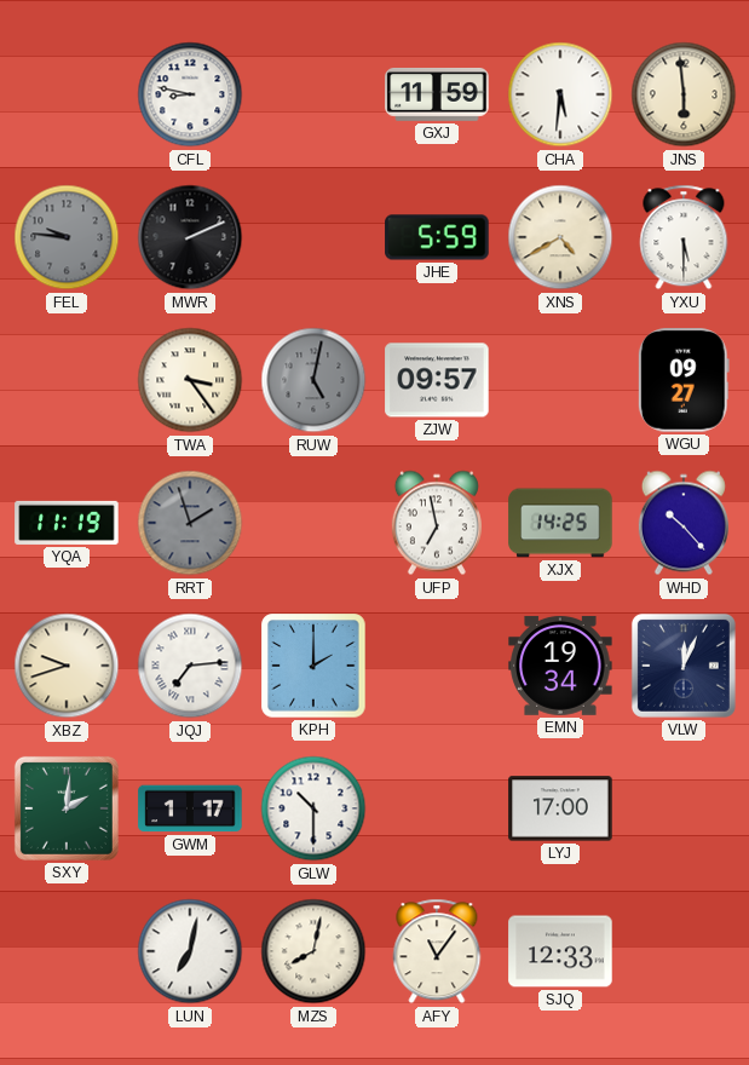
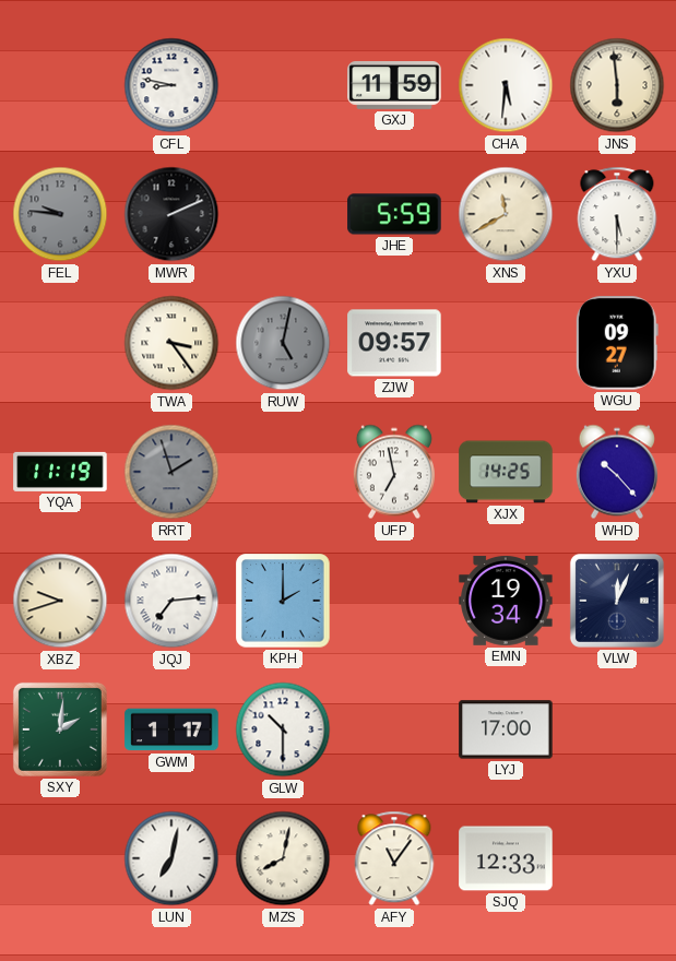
XNS: 4:40 -> 11:40 (506, 214)
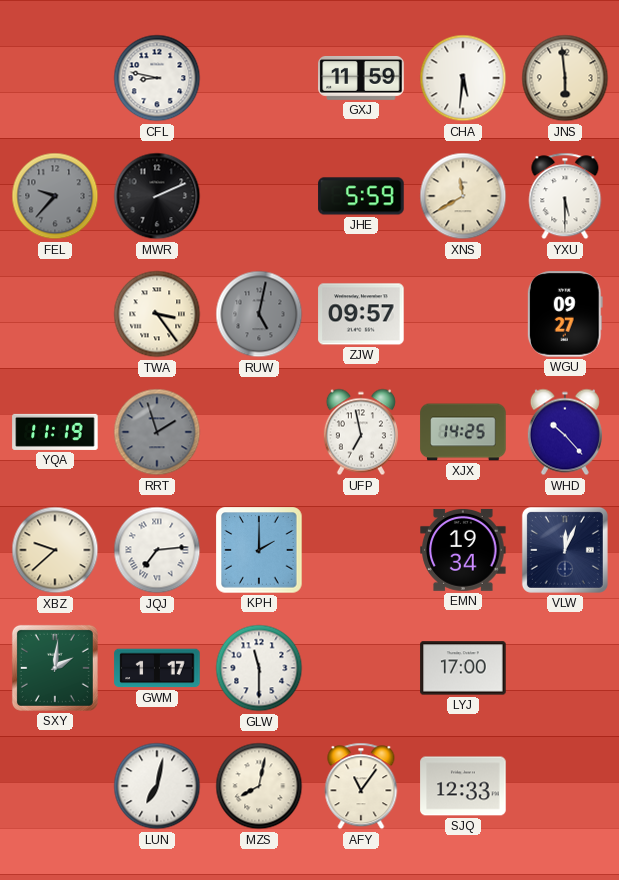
FEL: 9:46 -> 9:37 (55, 196)
XBZ: 9:42 -> 9:38 (55, 550)
GLW: 10:30 -> 11:30 (259, 668)
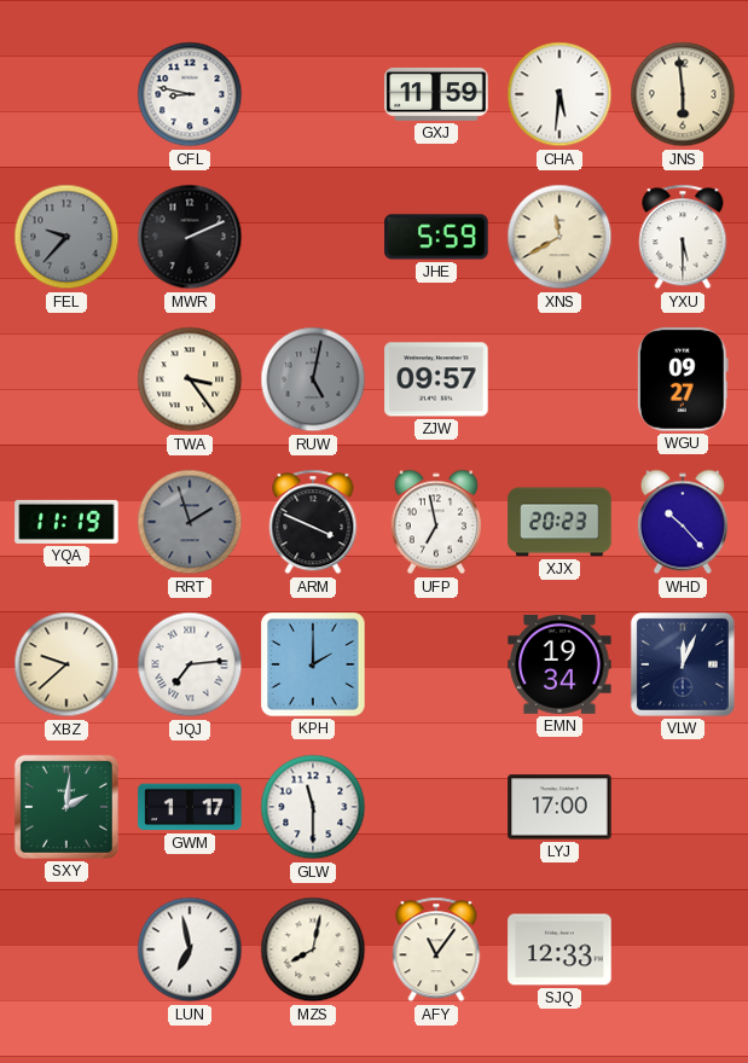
ARM: none -> 3:49 (313, 522)
XJX: 14:25 -> 20:23 (559, 522)
LUN: 7:02 -> 6:58 (190, 949)
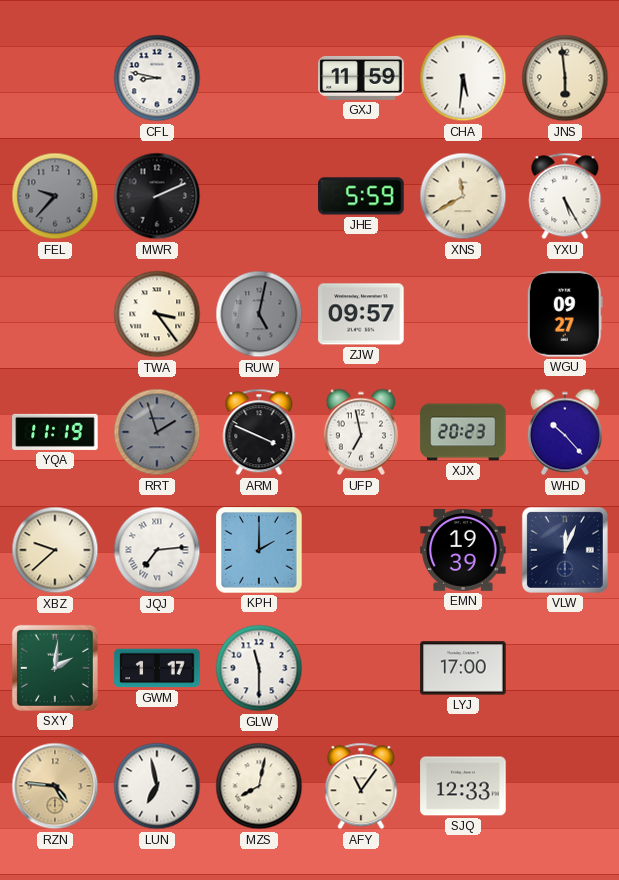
YXU: 5:30 -> 5:25 (565, 196)
EMN: 19:34 -> 19:39 (463, 550)
RZN: none -> 4:46 (55, 786)
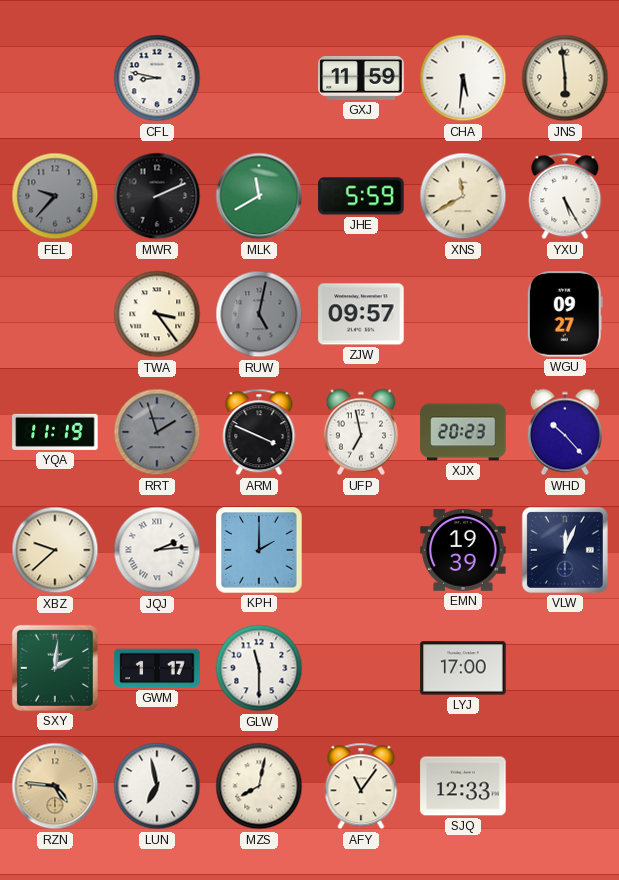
MLK: none -> 11:40 (259, 196)
JQJ: 7:14 -> 2:14 (157, 550)
